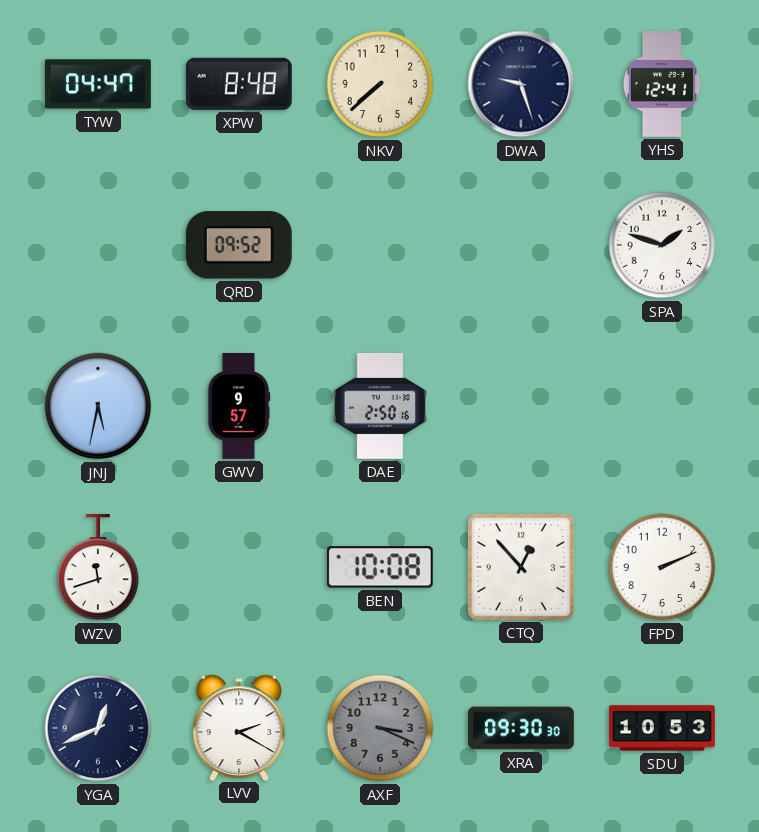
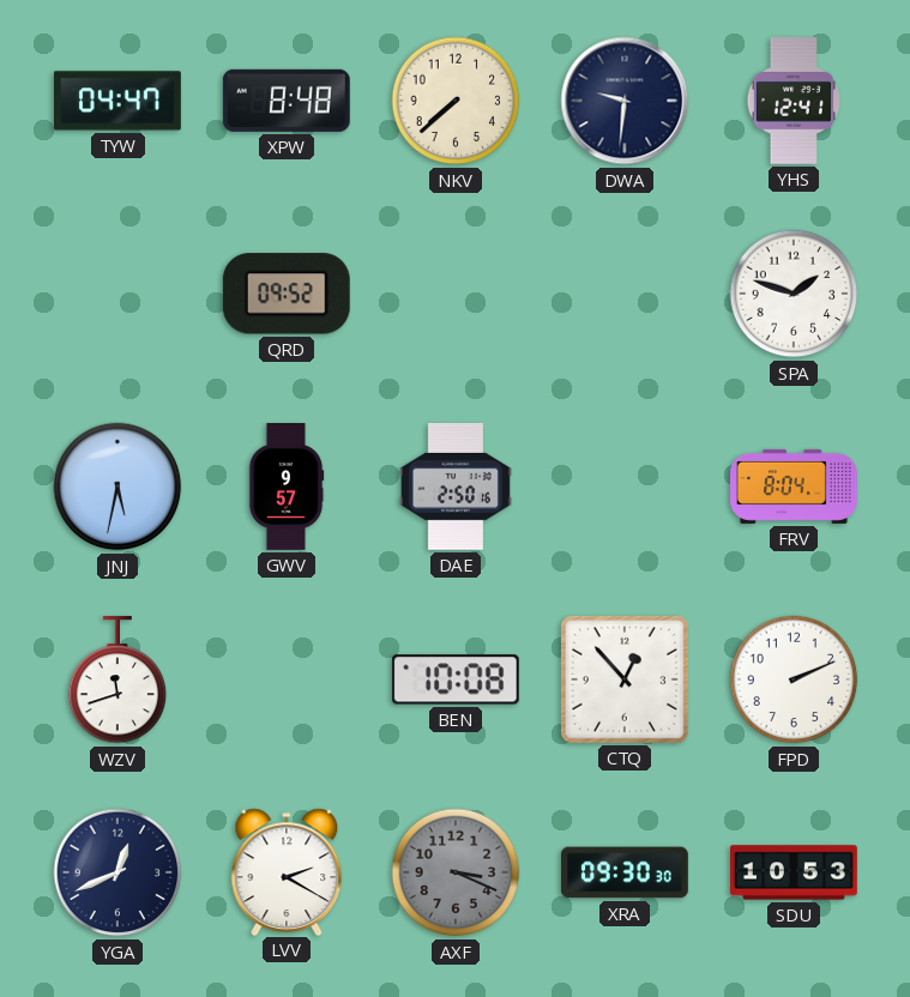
DWA: 9:27 -> 9:31 (625, 101)
FRV: none -> 8:04 (795, 487)
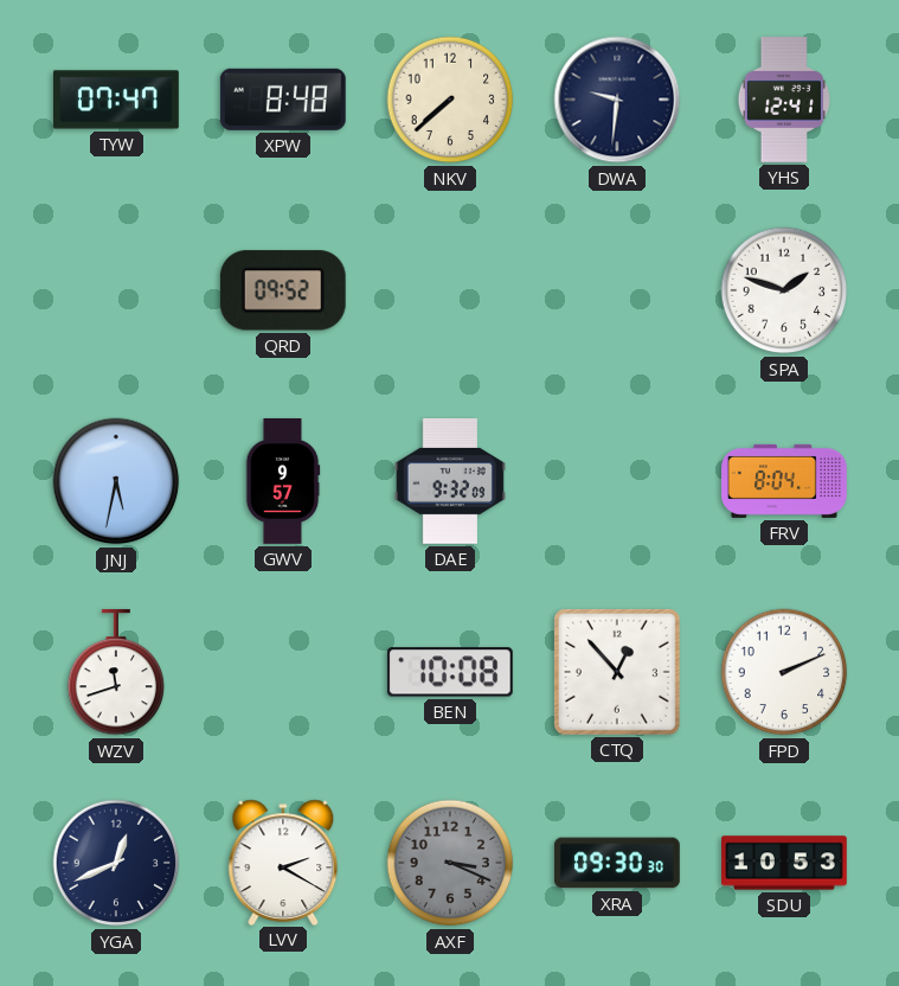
TYW: 04:47 -> 07:47 (116, 100)
DAE: 2:50 -> 9:32 (450, 481)
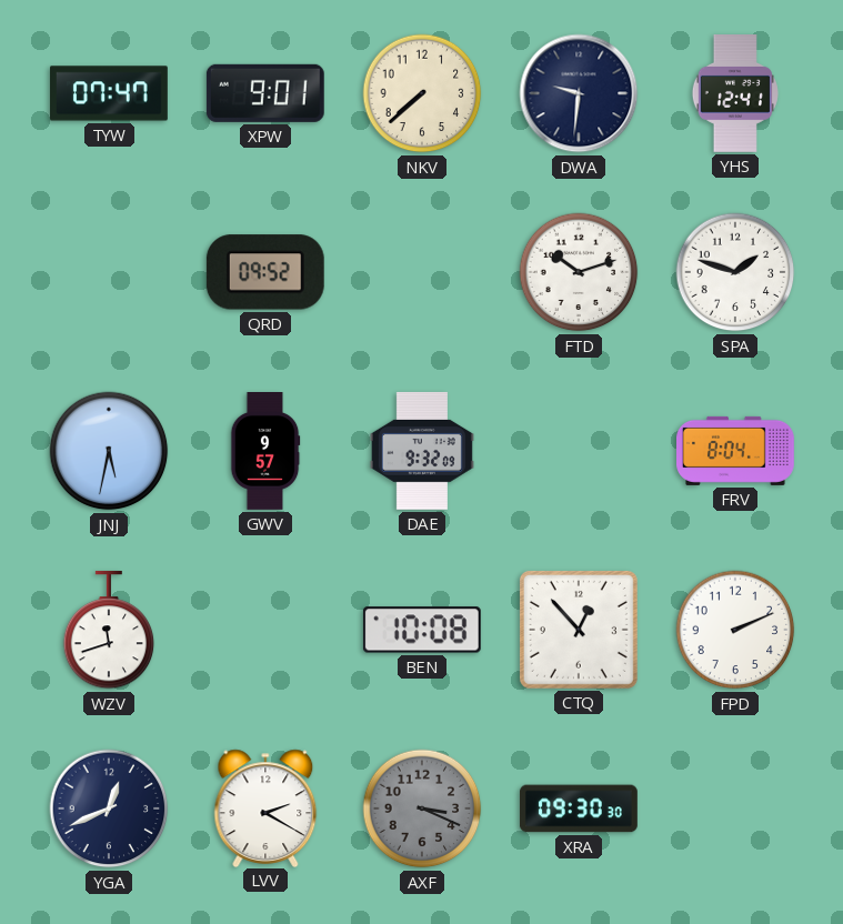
XPW: 8:48 -> 9:01 (265, 93)
FTD: none -> 10:12 (579, 272)
SDU: 10:53 -> none (785, 863)
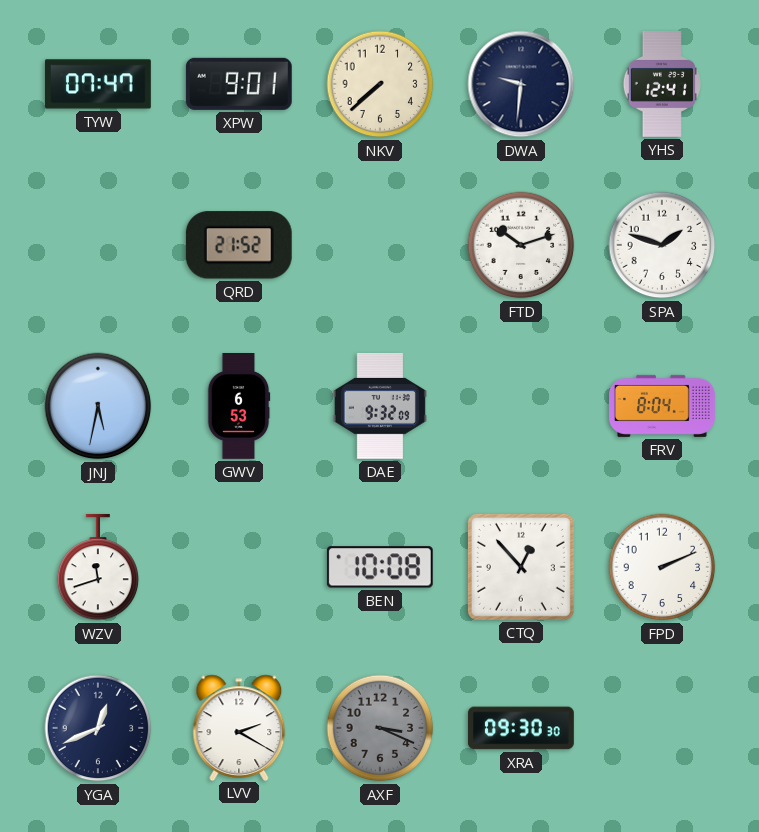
QRD: 09:52 -> 21:52 (239, 245)
GWV: 9:57 -> 6:53 (239, 407)
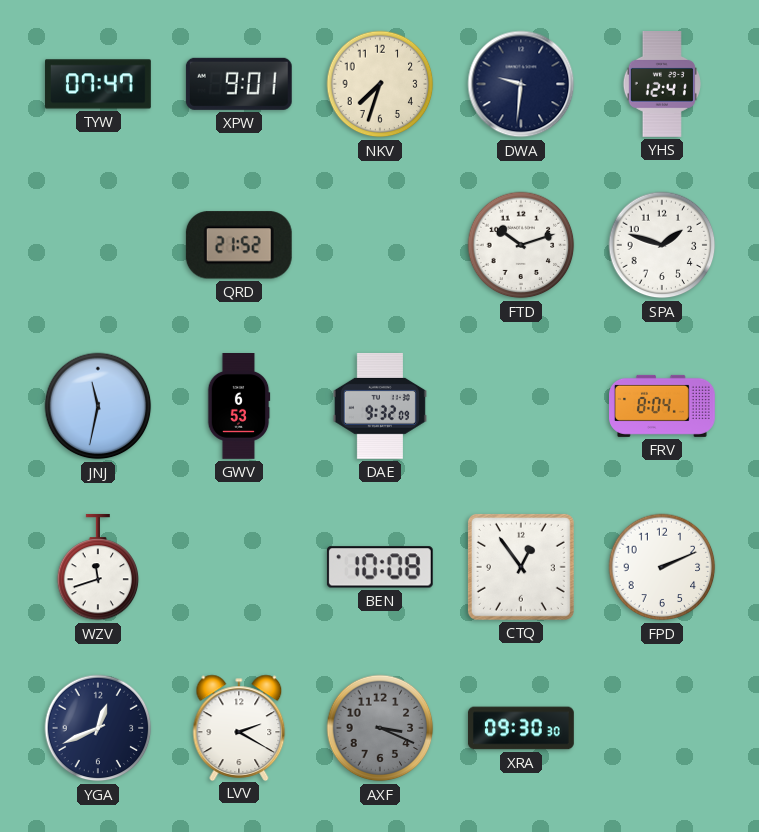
NKV: 7:38 -> 7:33 (380, 84)
JNJ: 5:32 -> 11:32 (98, 406)
CTQ: 12:53 -> 12:54 (521, 567)
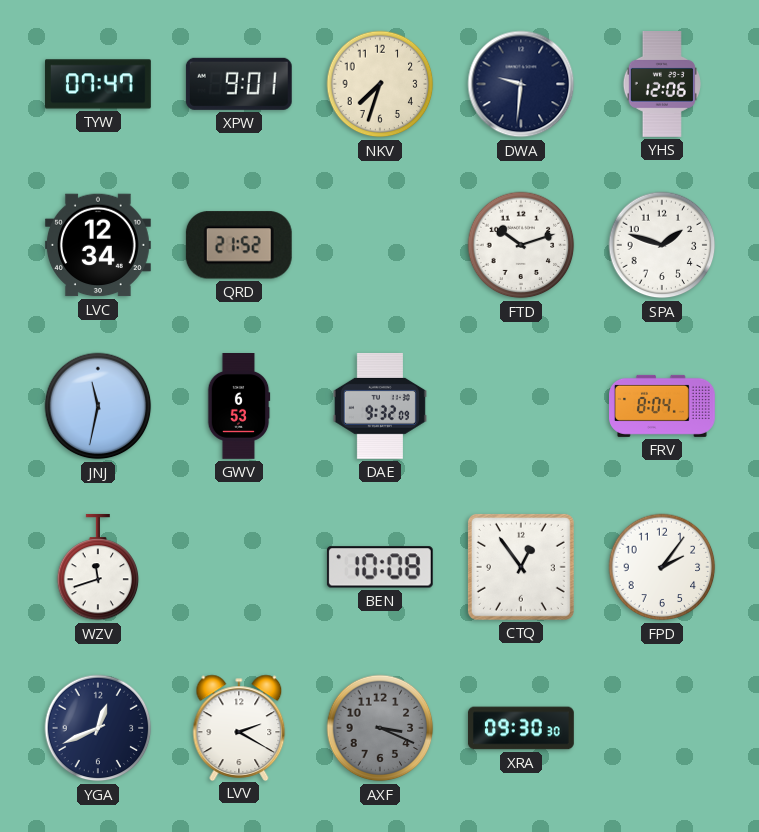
YHS: 12:41 -> 12:06 (662, 85)
LVC: none -> 12:34 (98, 245)
FPD: 2:11 -> 2:06 (662, 567)
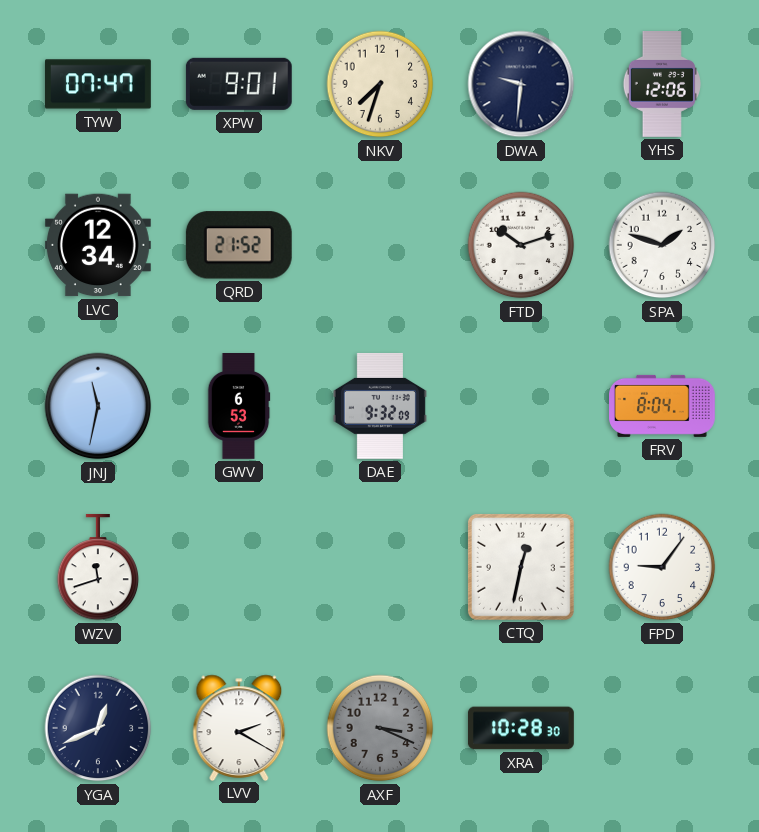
BEN: 10:08 -> none (380, 567)
CTQ: 12:54 -> 12:32 (521, 567)
FPD: 2:06 -> 9:06 (662, 567)
XRA: 09:30 -> 10:28 (521, 728)
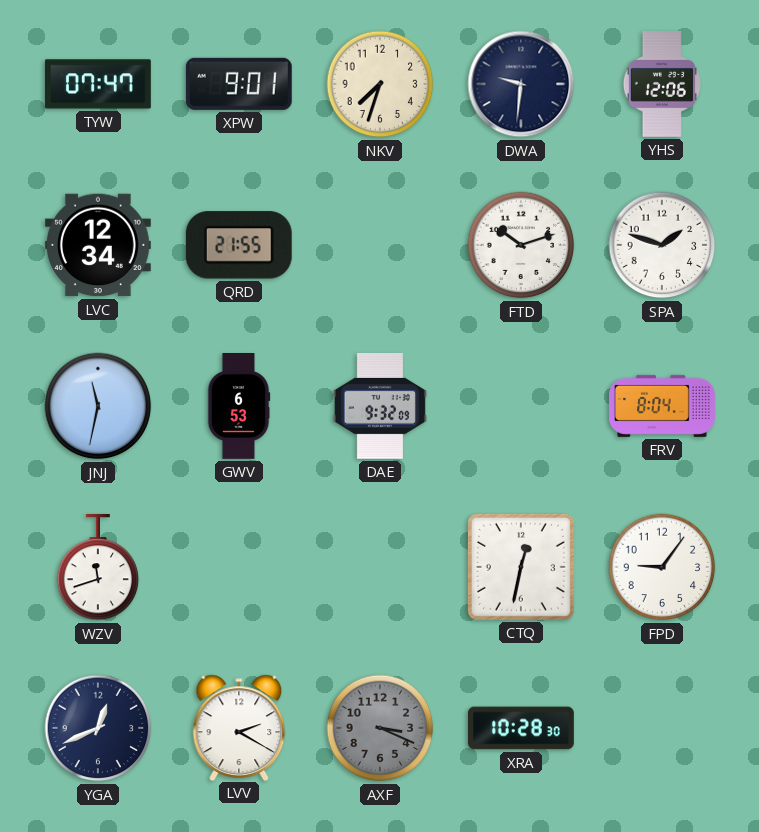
QRD: 21:52 -> 21:55 (239, 245)
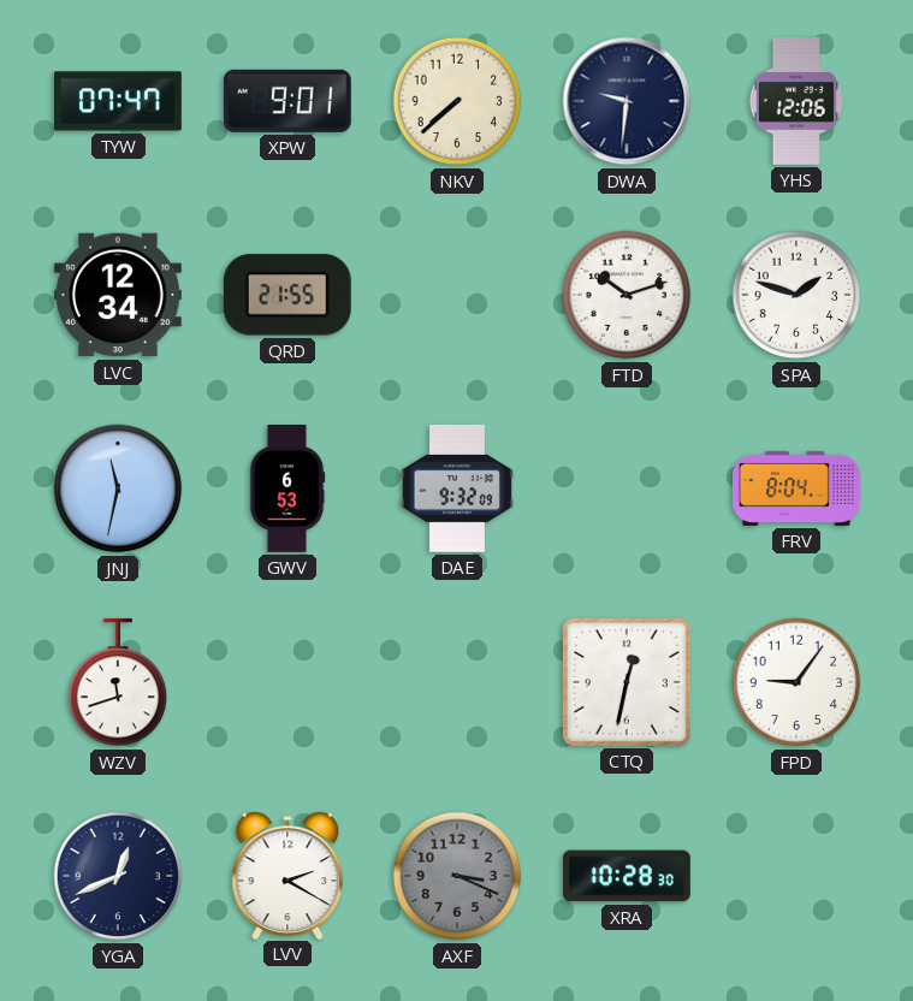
NKV: 7:33 -> 7:38 (457, 101)
